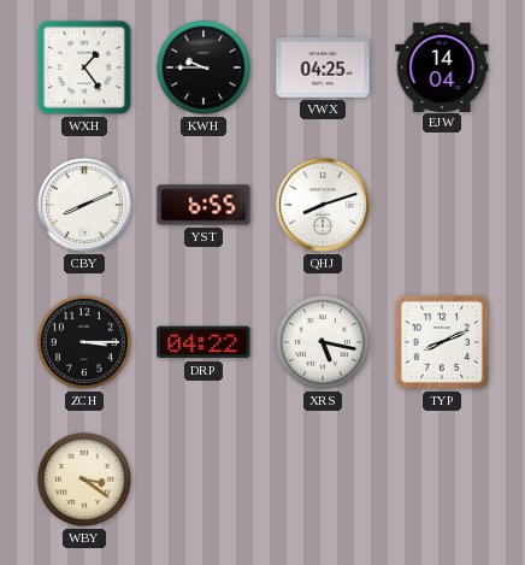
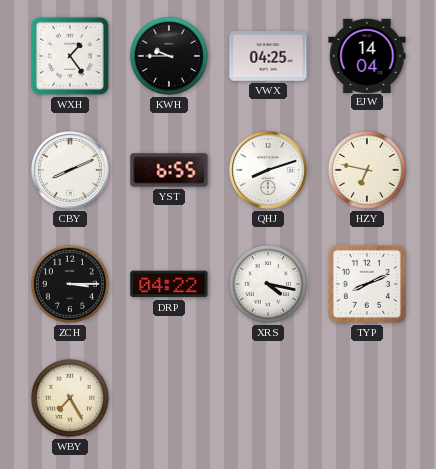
HZY: none -> 6:47 (367, 170)
XRS: 5:17 -> 4:17 (268, 284)
WBY: 3:21 -> 7:25 (70, 398)
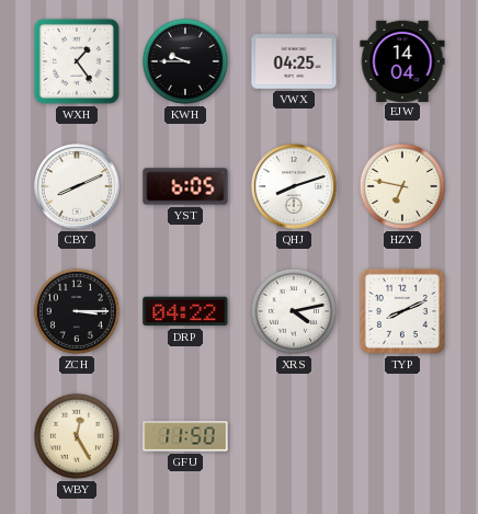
YST: 6:55 -> 6:05 (185, 186)
XRS: 4:17 -> 4:13 (294, 311)
WBY: 7:25 -> 12:25 (77, 436)
GFU: none -> 11:50 (185, 436)
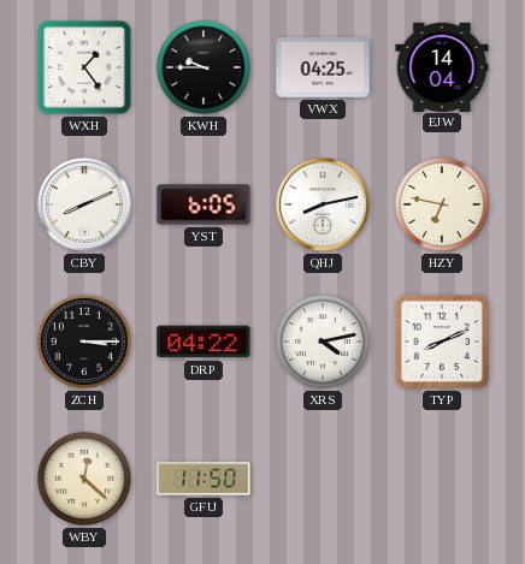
QHJ: 8:12 -> 8:13 (324, 206)
WBY: 12:25 -> 12:22 (84, 479)
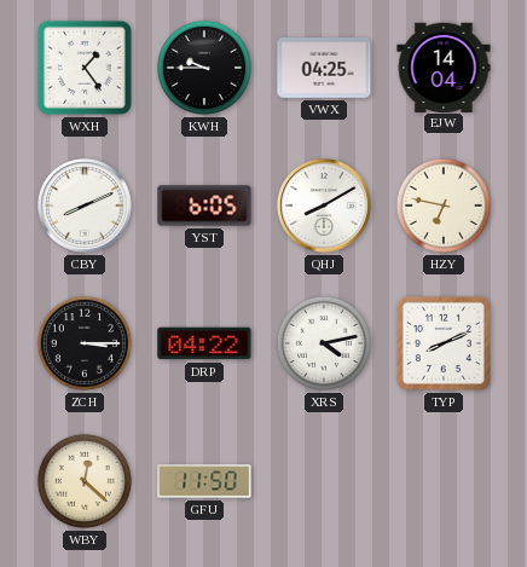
QHJ: 8:13 -> 8:10 (325, 207)
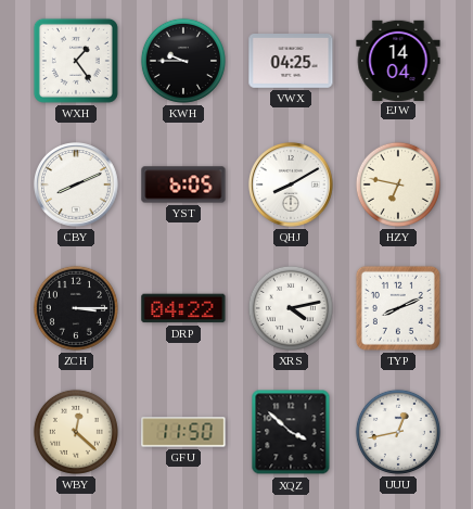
XQZ: none -> 3:52 (291, 432)
UUU: none -> 12:43 (398, 432)
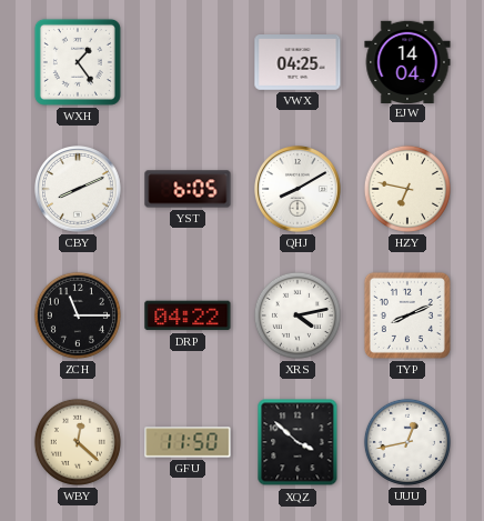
KWH: 9:45 -> none (183, 61)
ZCH: 3:15 -> 11:15 (78, 315)
